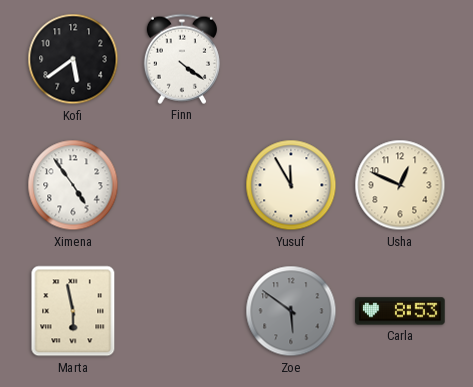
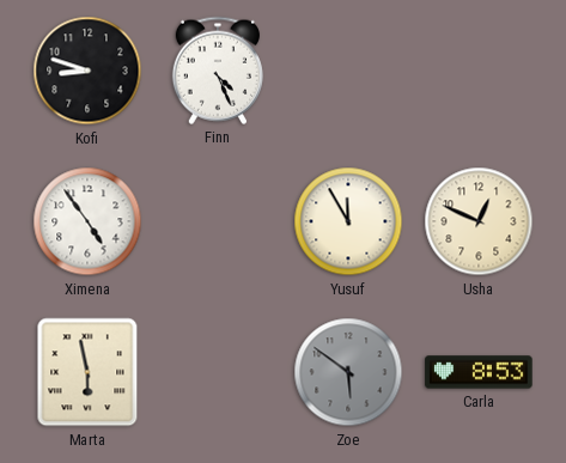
Kofi: 5:39 -> 8:48 (87, 71)
Finn: 4:21 -> 4:26 (218, 71)
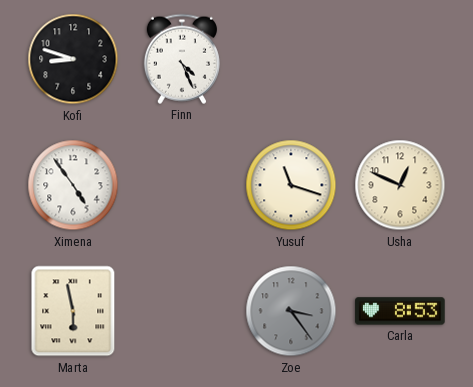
Yusuf: 11:55 -> 11:18 (291, 185)
Zoe: 5:51 -> 3:24 (291, 311)
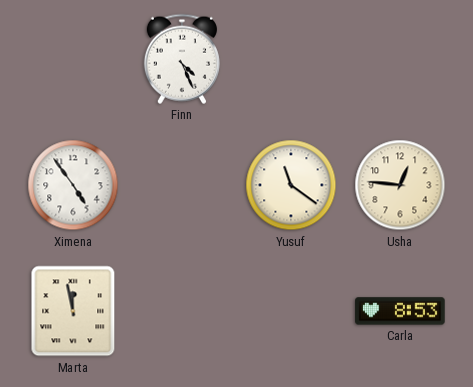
Kofi: 8:48 -> none (73, 59)
Yusuf: 11:18 -> 11:21 (291, 185)
Usha: 12:49 -> 12:46 (400, 185)
Marta: 5:58 -> 11:58 (73, 311)
Zoe: 3:24 -> none (291, 311)
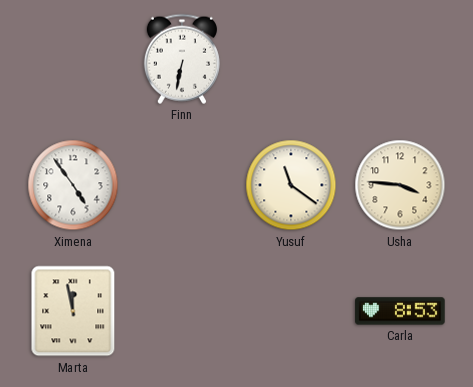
Finn: 4:26 -> 6:32 (182, 59)
Usha: 12:46 -> 3:46 (400, 185)
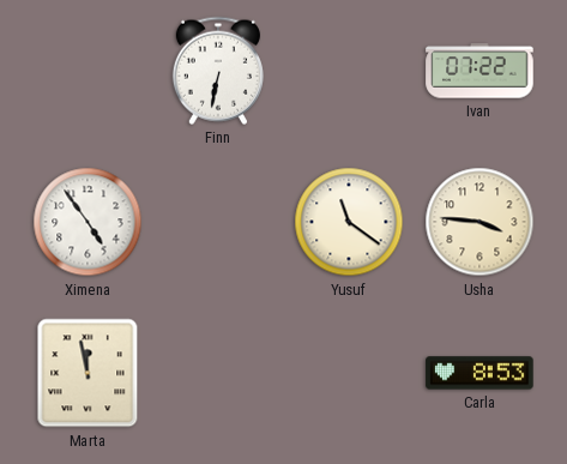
Ivan: none -> 07:22 (479, 71)
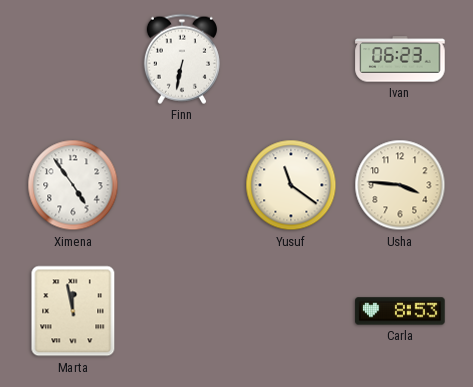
Ivan: 07:22 -> 06:23 (400, 59)
